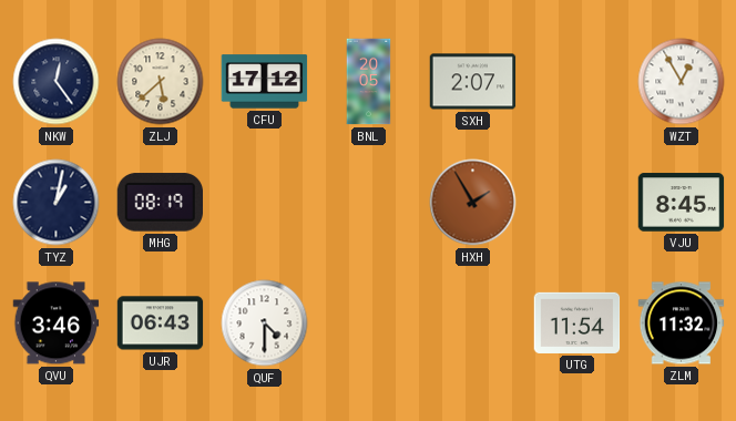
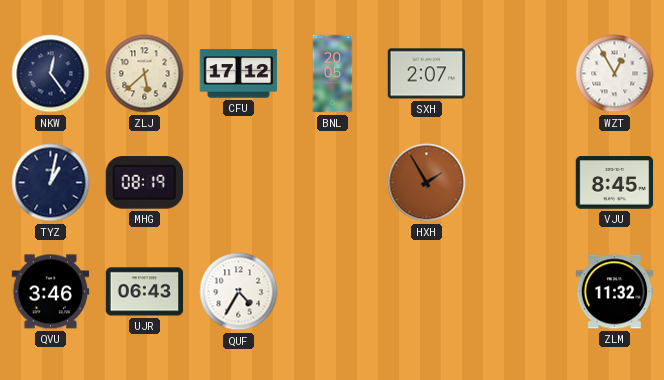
QUF: 4:30 -> 4:35 (239, 292)
UTG: 11:54 -> none (577, 322)
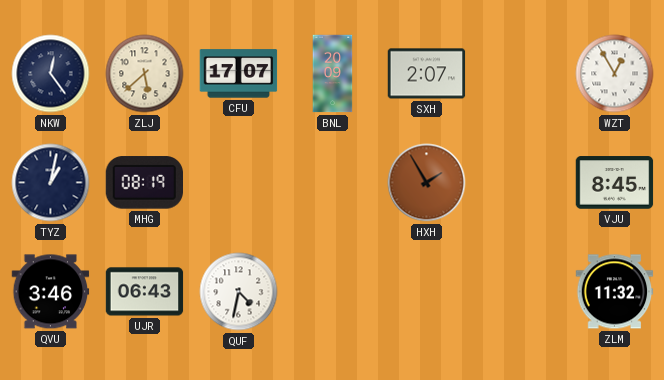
CFU: 17:12 -> 17:07 (239, 74)
BNL: 20:05 -> 20:09 (333, 74)
QUF: 4:35 -> 4:32 (239, 292)
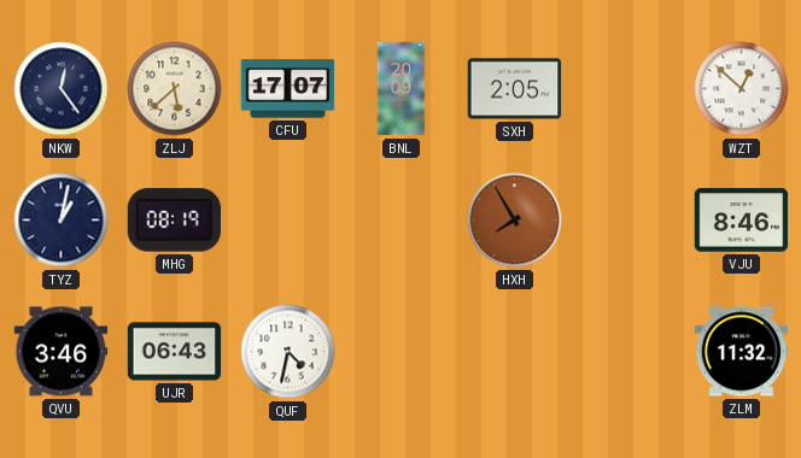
SXH: 2:07 -> 2:05 (515, 89)
WZT: 12:55 -> 12:52 (742, 89)
HXH: 1:55 -> 7:55 (515, 221)
VJU: 8:45 -> 8:46 (742, 221)
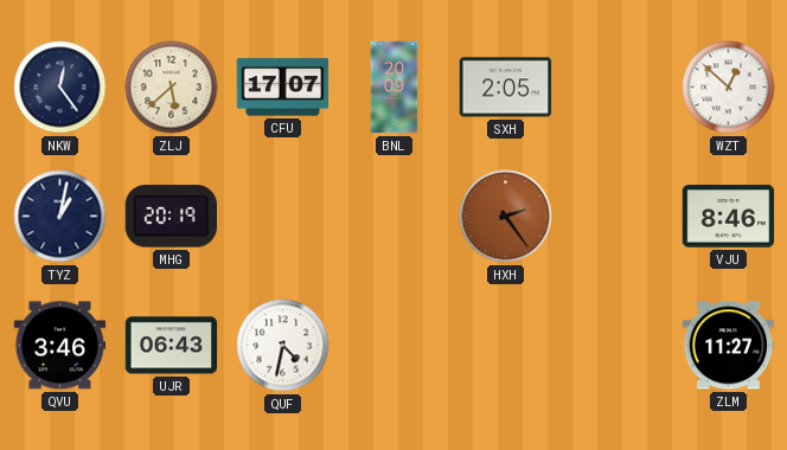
MHG: 08:19 -> 20:19 (171, 217)
HXH: 7:55 -> 2:24 (506, 217)
ZLM: 11:32 -> 11:27 (729, 346)
